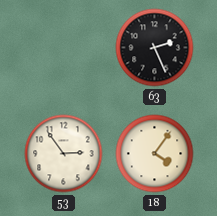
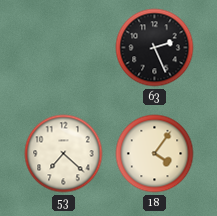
53: 2:54 -> 7:22 (64, 154)
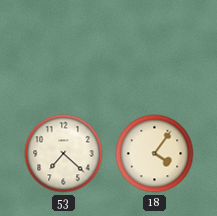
63: 2:26 -> none (155, 48)
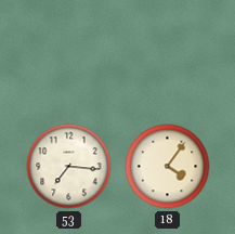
53: 7:22 -> 7:16 (69, 167)
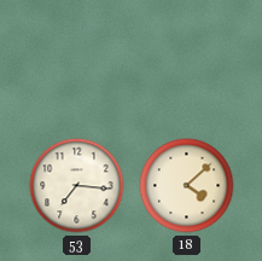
18: 4:06 -> 4:08 (187, 186)
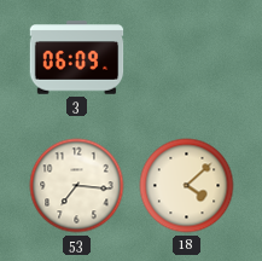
3: none -> 06:09 (77, 58)
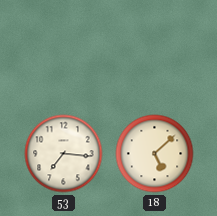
3: 06:09 -> none (77, 58)
18: 4:08 -> 5:08 (155, 154)
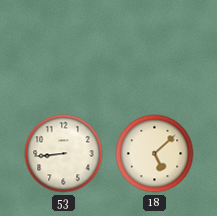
53: 7:16 -> 8:44 (64, 154)
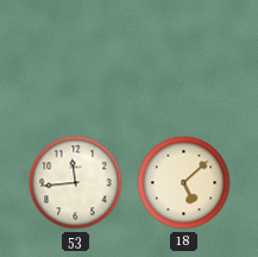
53: 8:44 -> 11:44 (76, 183)
